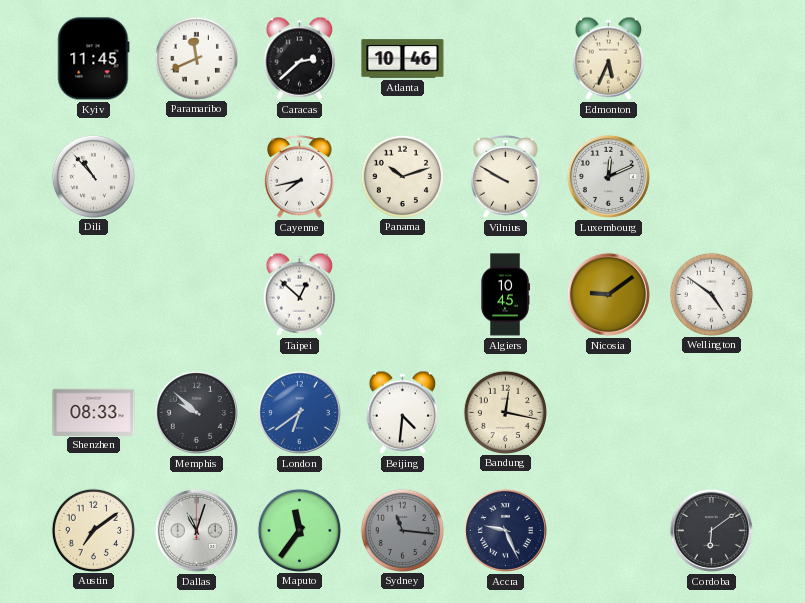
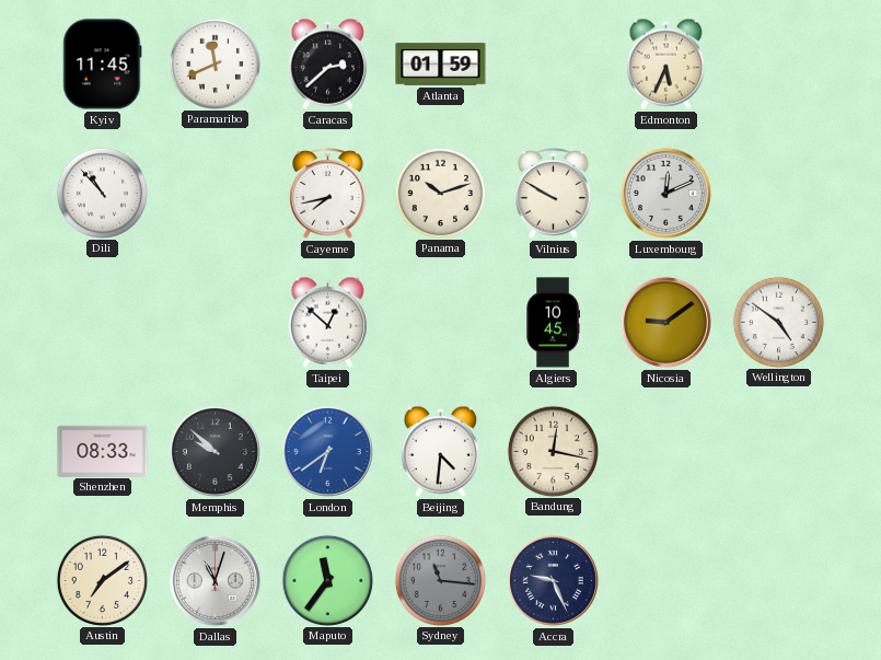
Atlanta: 10:46 -> 01:59 (441, 65)
Cordoba: 6:09 -> none (711, 530)
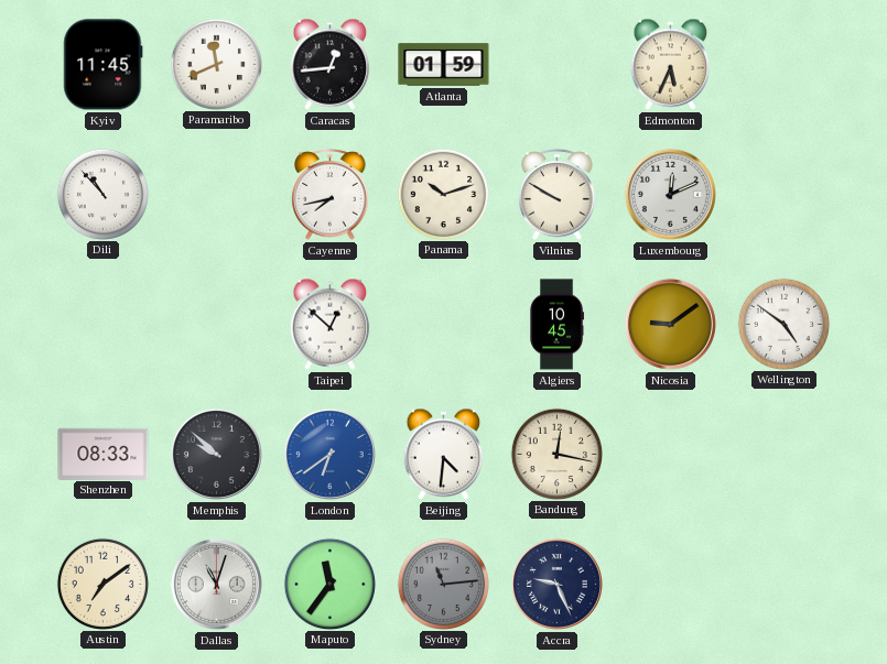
Caracas: 2:38 -> 12:44 (331, 64)
Sydney: 11:16 -> 11:14 (443, 584)
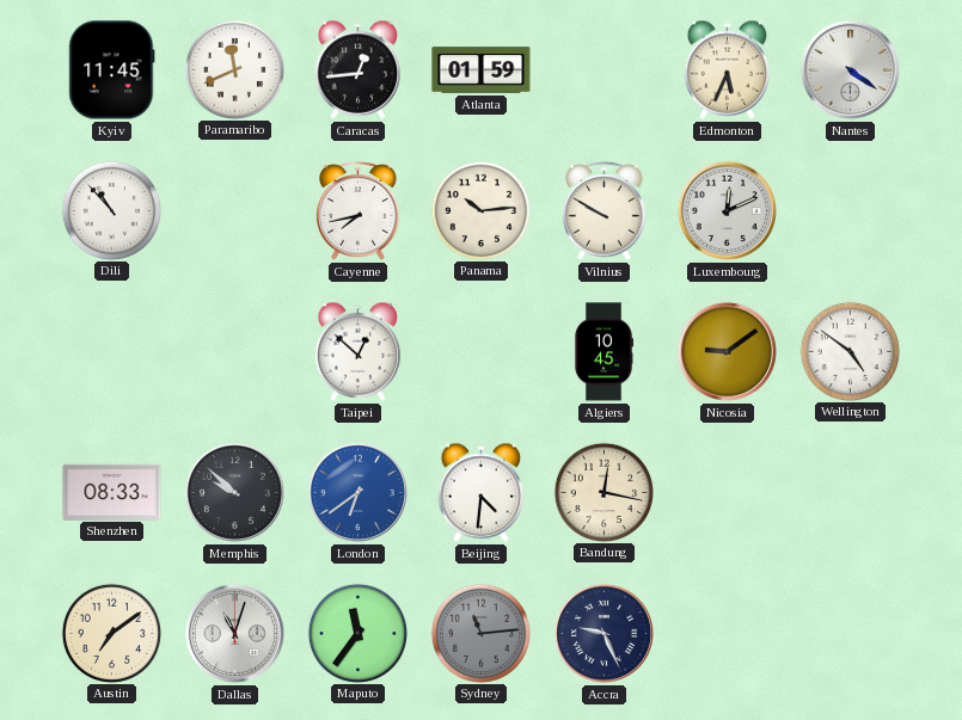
Nantes: none -> 4:21 (850, 69)
Panama: 10:12 -> 10:14 (480, 210)
